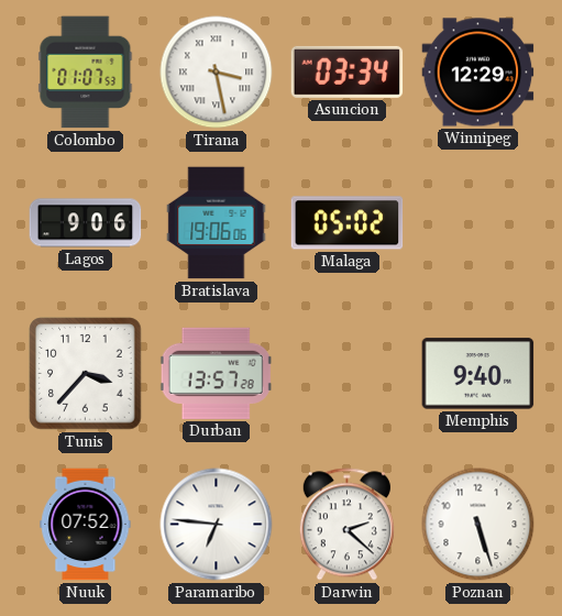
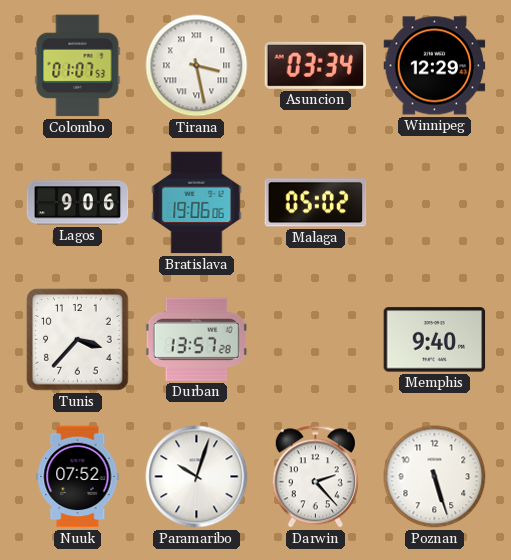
Paramaribo: 6:46 -> 10:03 (197, 477)
Darwin: 2:22 -> 2:23 (315, 477)
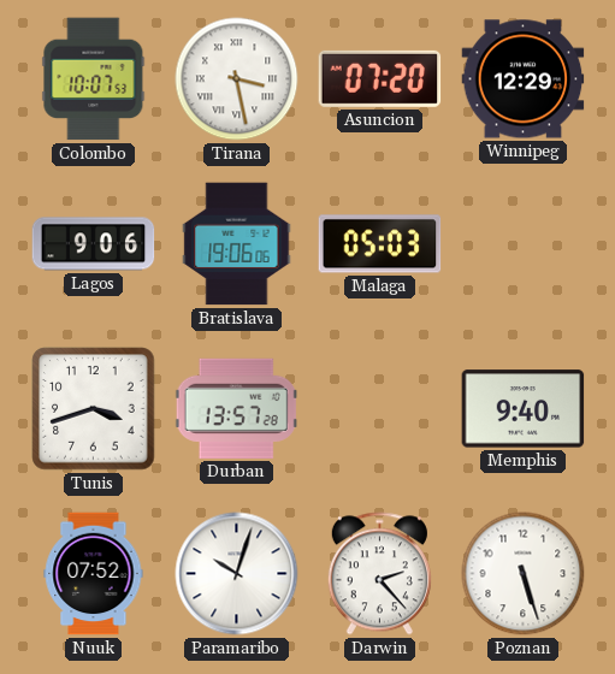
Colombo: 01:07 -> 10:07 (94, 79)
Asuncion: 03:34 -> 07:20 (380, 78)
Malaga: 05:02 -> 05:03 (380, 244)
Tunis: 3:37 -> 3:42 (94, 409)
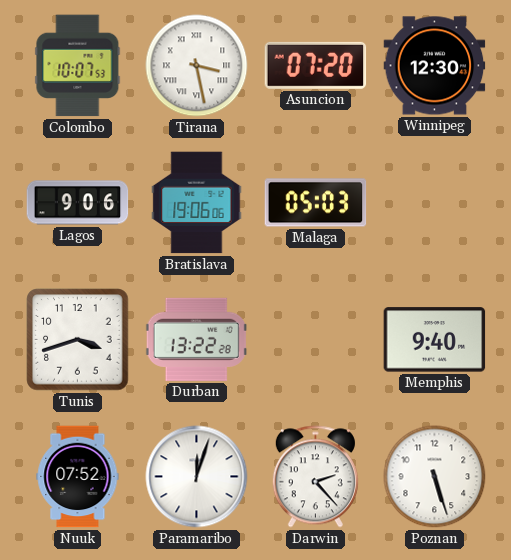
Winnipeg: 12:29 -> 12:30 (435, 66)
Durban: 13:57 -> 13:22 (197, 339)
Paramaribo: 10:03 -> 12:03 (197, 477)
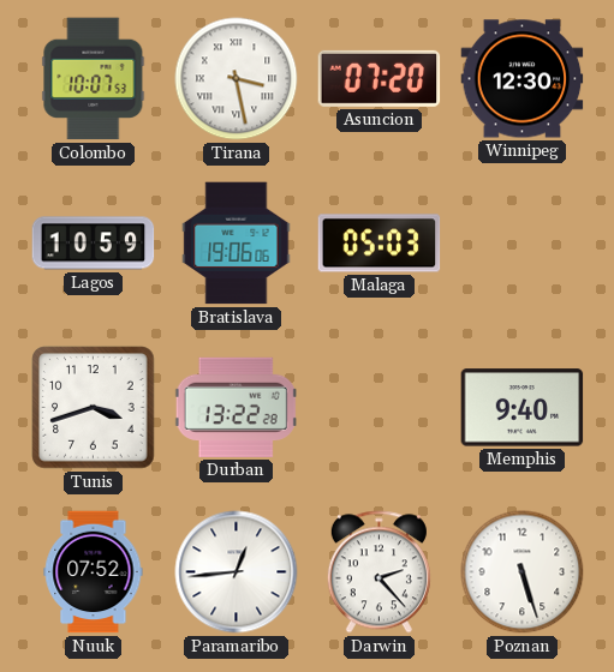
Lagos: 9:06 -> 10:59 (94, 244)
Paramaribo: 12:03 -> 12:44 (237, 572)
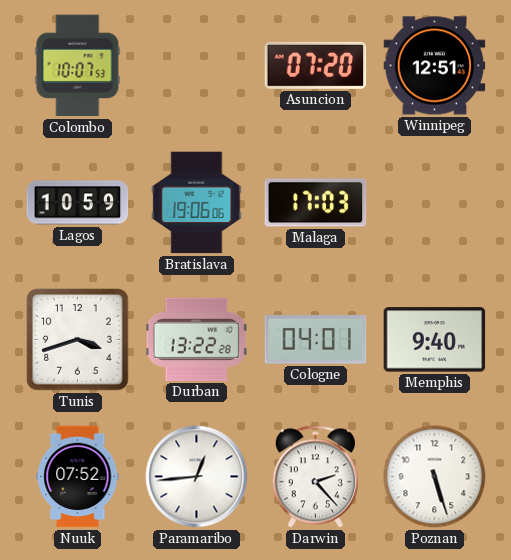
Tirana: 3:28 -> none (237, 79)
Winnipeg: 12:30 -> 12:51 (435, 66)
Malaga: 05:03 -> 17:03 (316, 203)
Cologne: none -> 04:01 (316, 340)
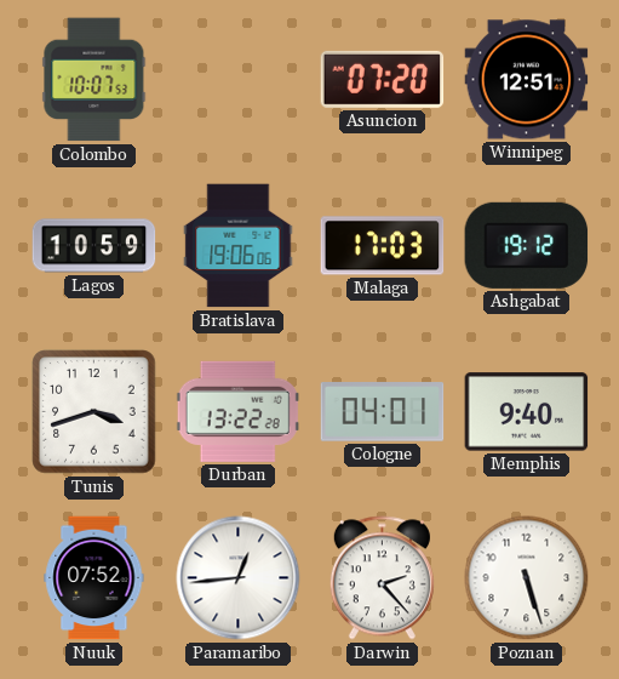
Ashgabat: none -> 19:12 (527, 245)
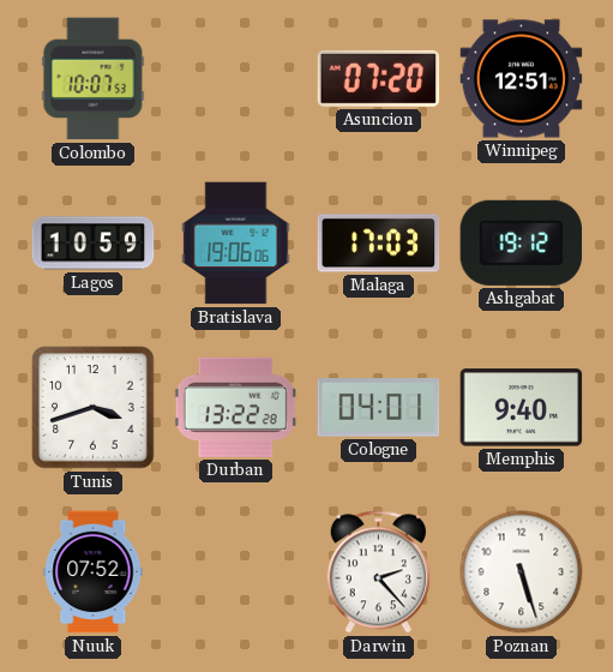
Paramaribo: 12:44 -> none (239, 578)
